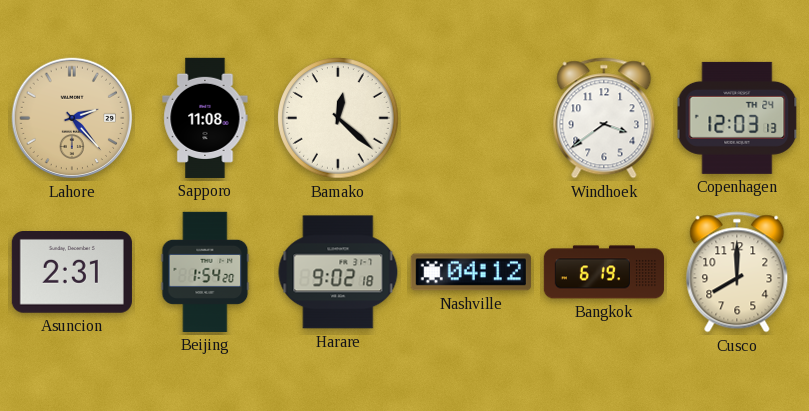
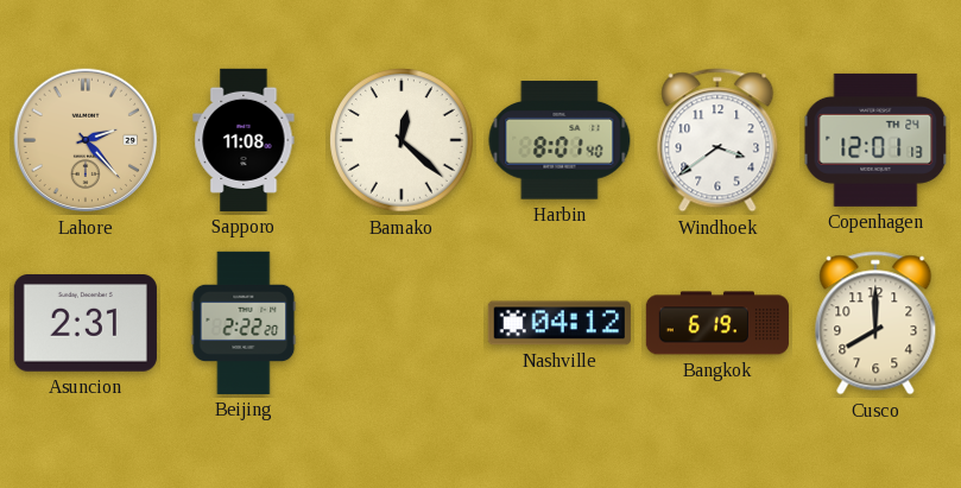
Harbin: none -> 8:01 (559, 140)
Copenhagen: 12:03 -> 12:01 (875, 140)
Beijing: 1:54 -> 2:22 (244, 323)
Harare: 9:02 -> none (338, 272)
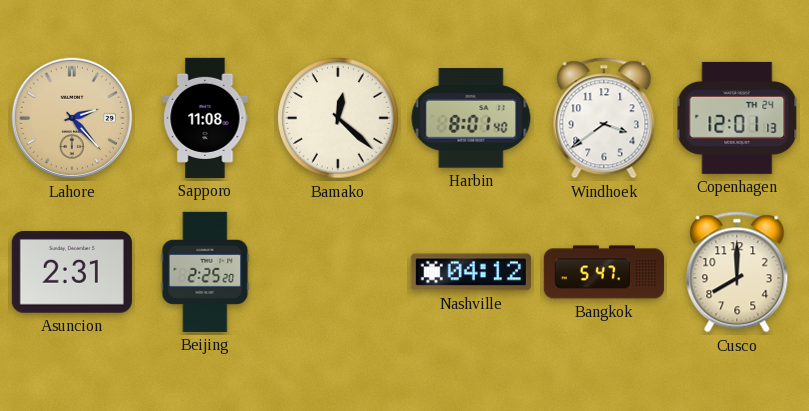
Beijing: 2:22 -> 2:25 (205, 272)
Bangkok: 6:19 -> 5:47 (603, 272)
